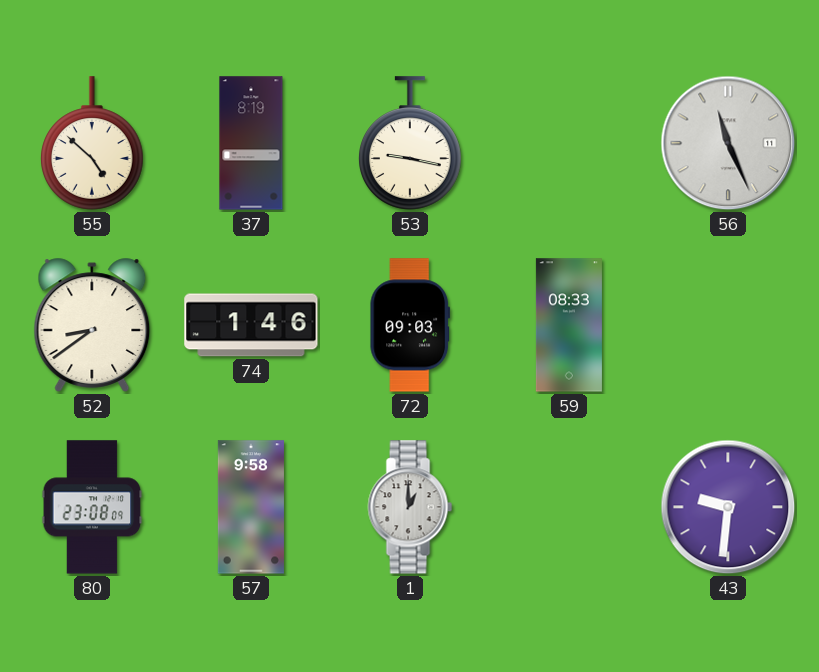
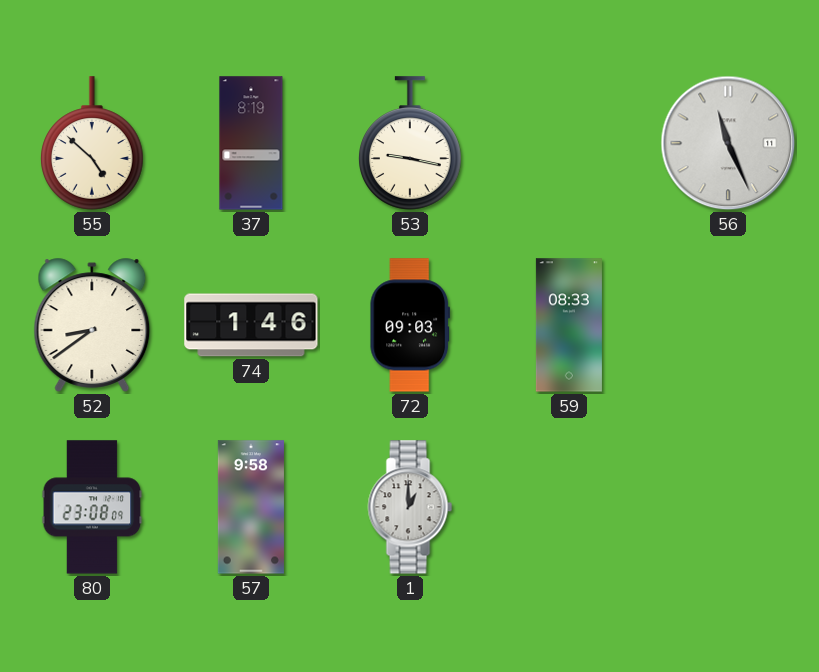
43: 9:31 -> none (728, 507)
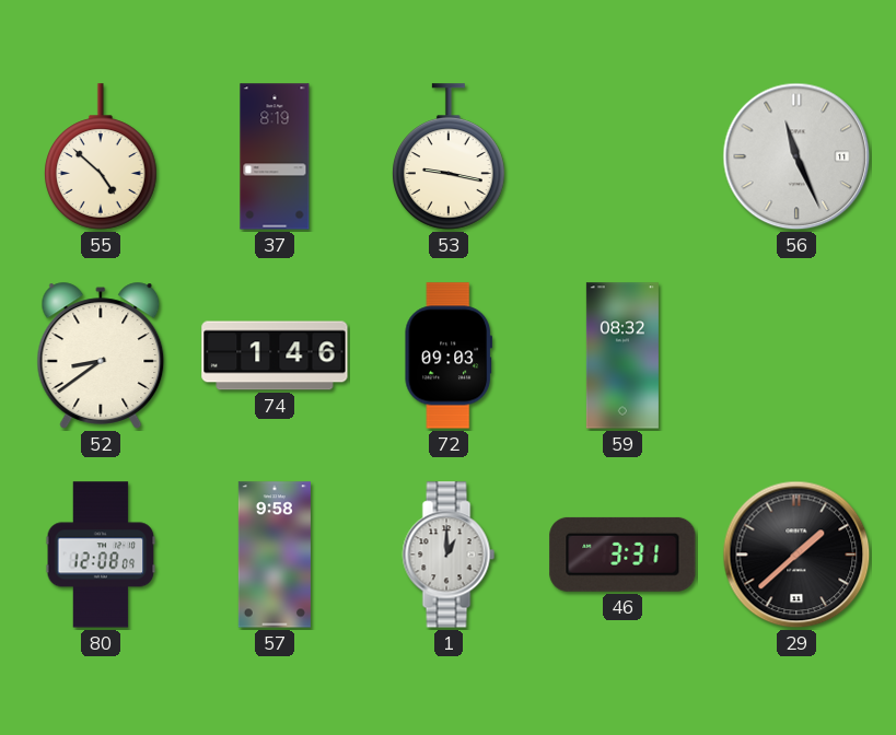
59: 08:33 -> 08:32 (622, 355)
80: 23:08 -> 12:08 (101, 555)
46: none -> 3:31 (622, 555)
29: none -> 1:38 (796, 555)
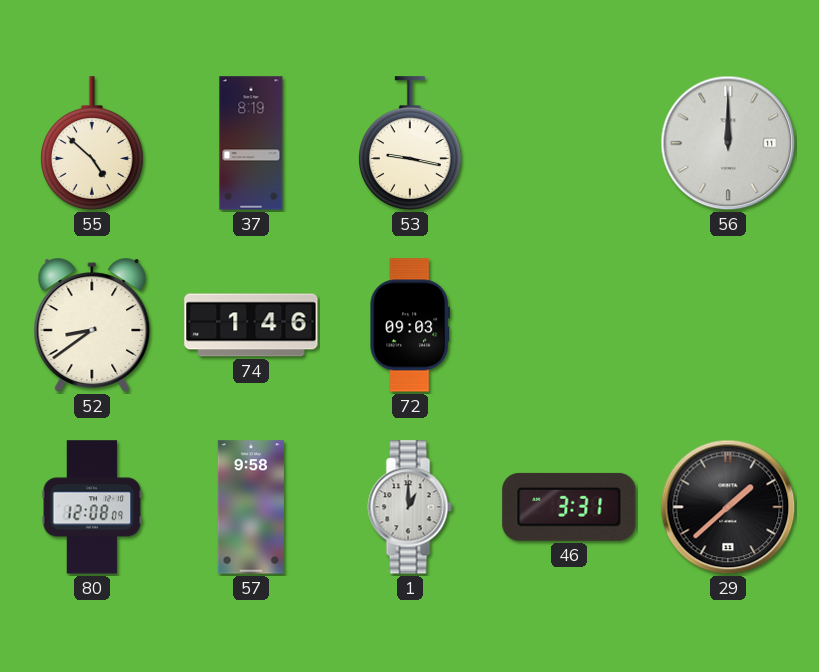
56: 11:26 -> 12:00 (728, 143)
59: 08:32 -> none (622, 355)
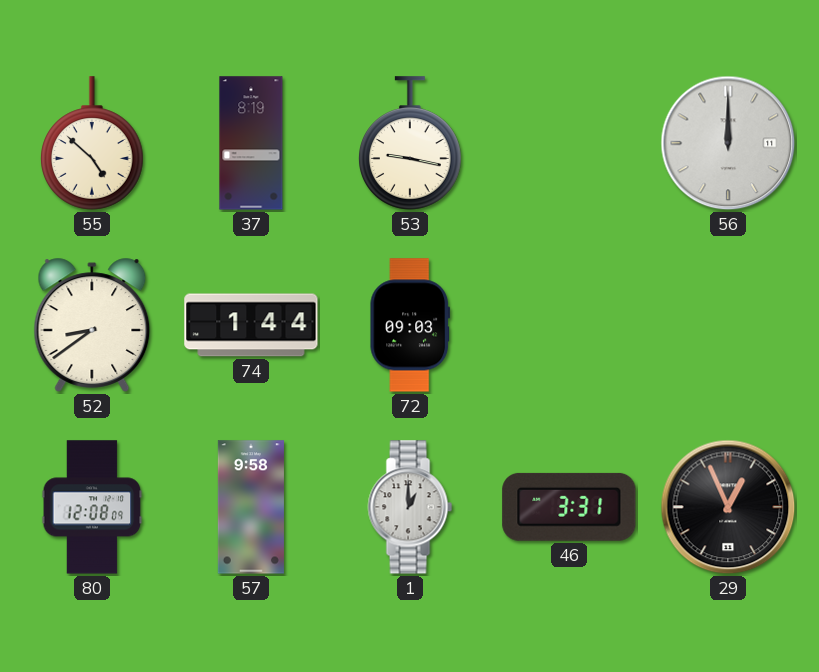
74: 1:46 -> 1:44 (251, 325)
29: 1:38 -> 12:56 (728, 507)
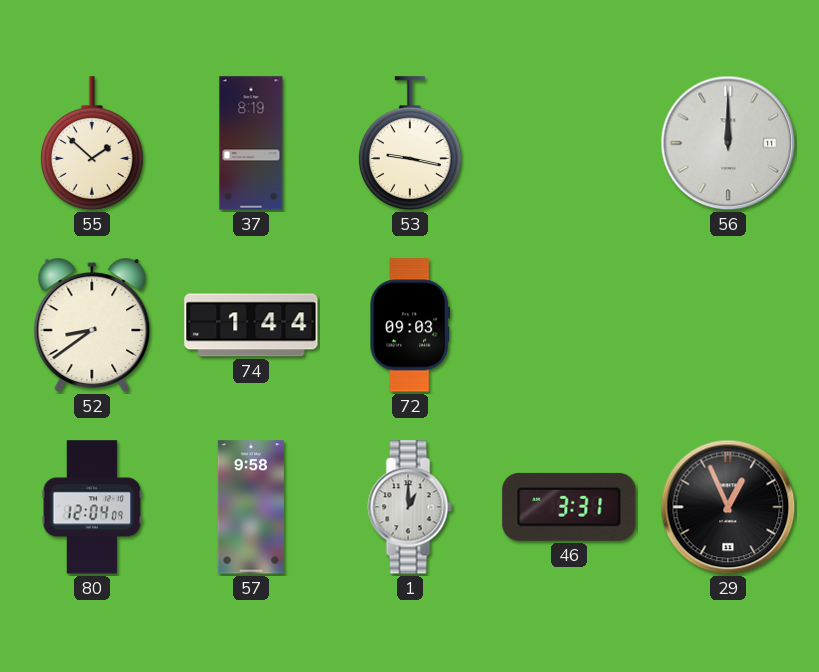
55: 4:52 -> 1:52 (93, 143)
80: 12:08 -> 12:04 (92, 507)
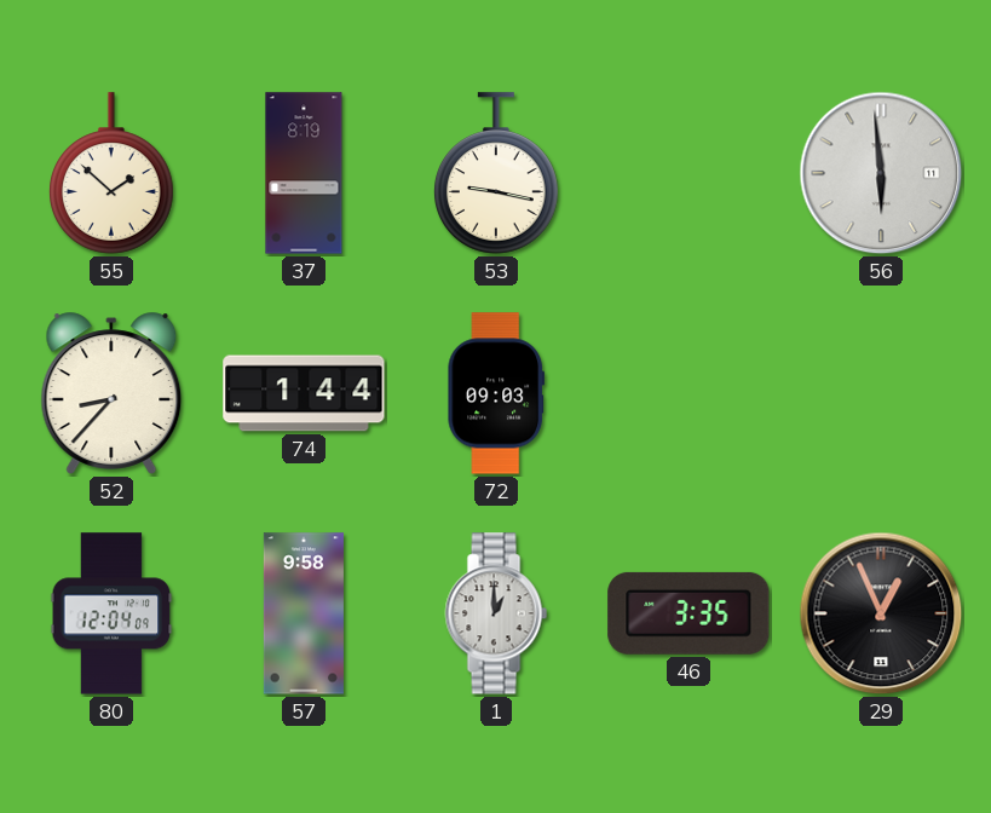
56: 12:00 -> 5:59 (881, 173)
52: 8:39 -> 8:37 (111, 393)
46: 3:31 -> 3:35 (688, 613)
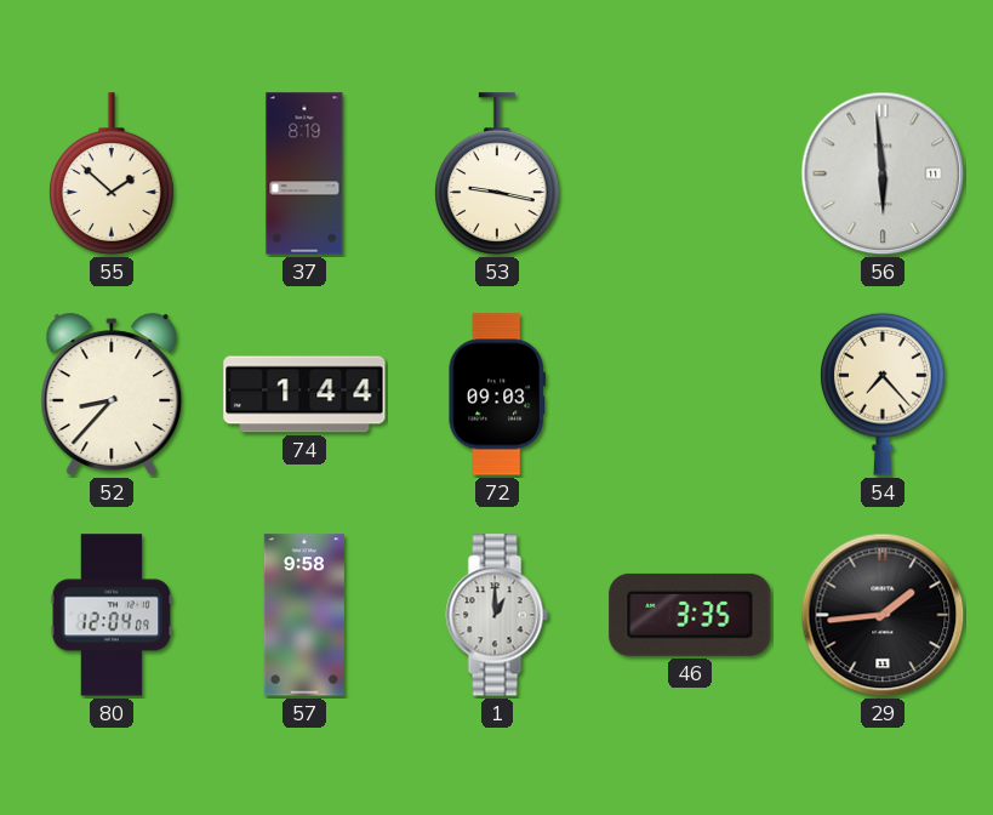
54: none -> 7:23 (884, 394)
29: 12:56 -> 1:44 (883, 615)
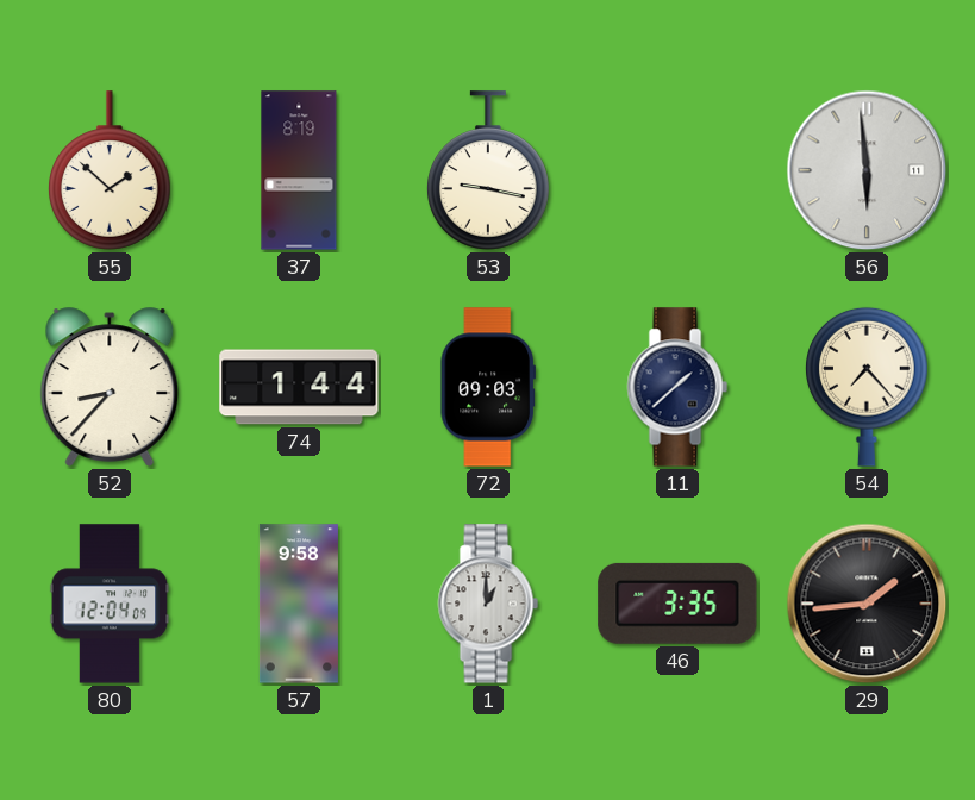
11: none -> 1:38 (677, 387)
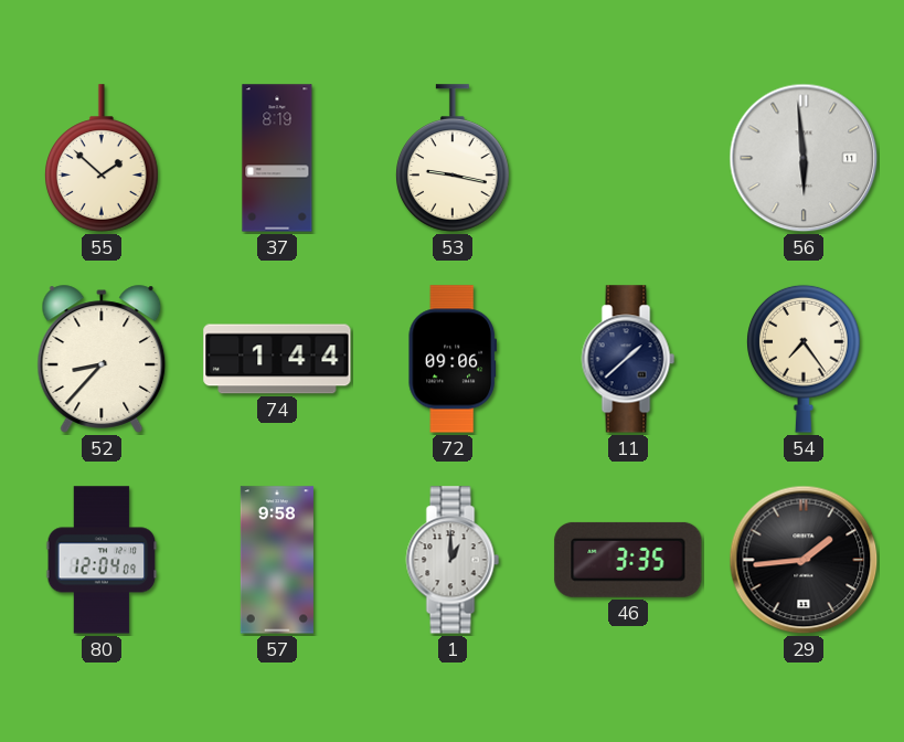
72: 09:03 -> 09:06 (453, 359)
54: 7:23 -> 7:24 (805, 359)
